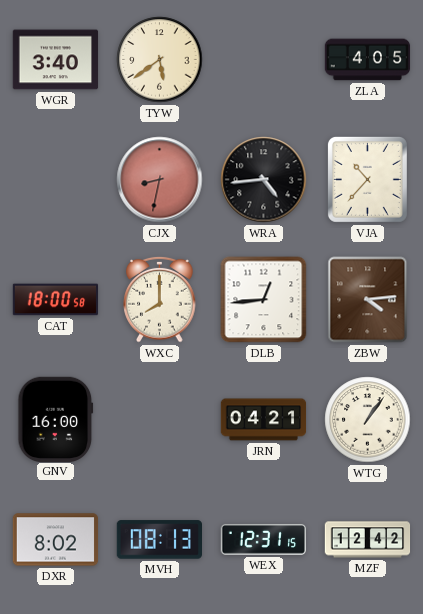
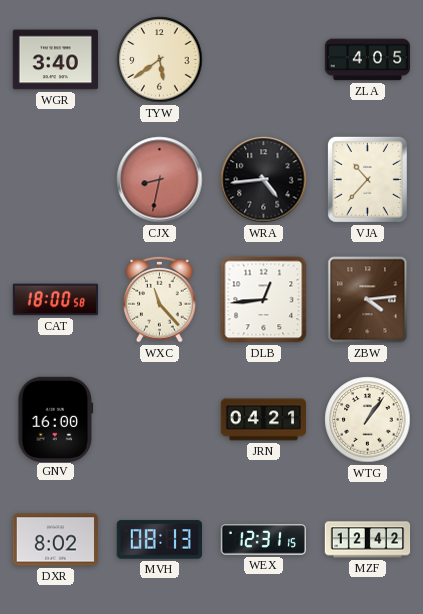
WXC: 8:00 -> 11:23 (160, 299)
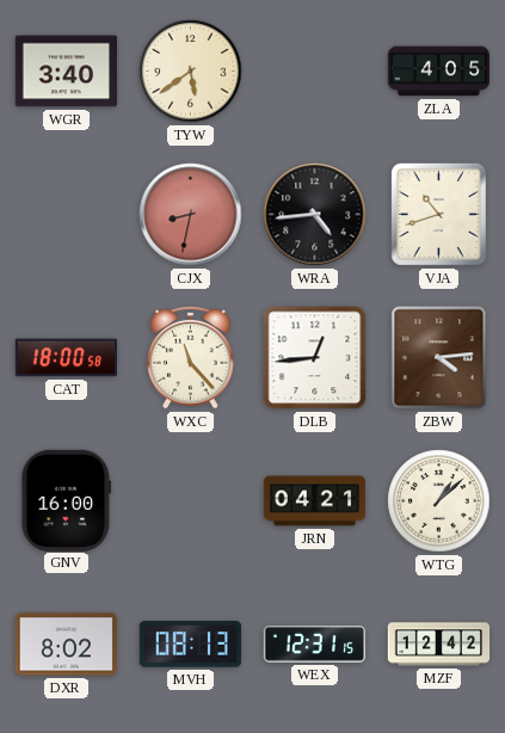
VJA: 10:37 -> 10:42 (438, 214)
WTG: 1:06 -> 1:08 (439, 501)
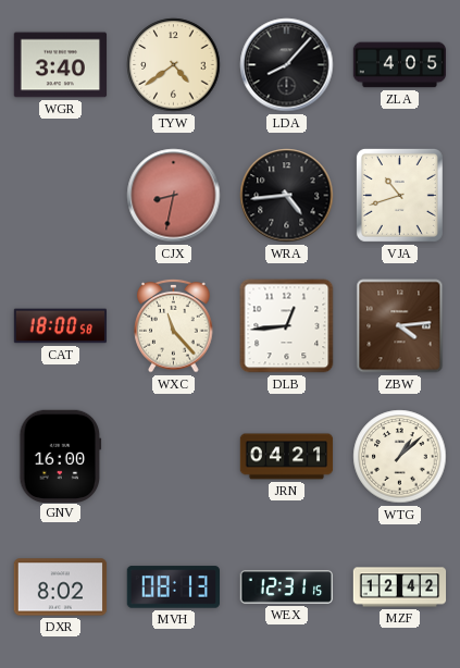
TYW: 5:39 -> 4:39 (174, 65)
LDA: none -> 8:07 (287, 65)
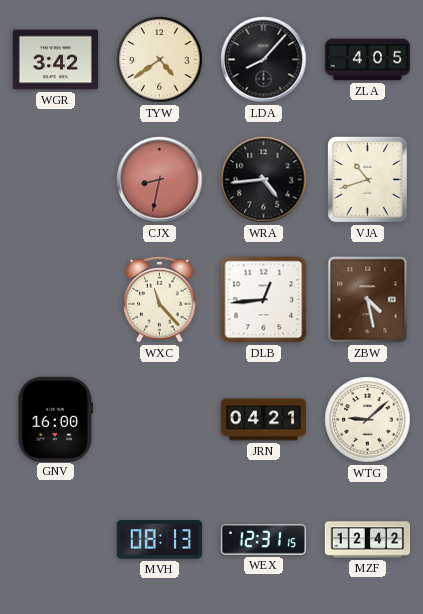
WGR: 3:40 -> 3:42 (56, 60)
CAT: 18:00 -> none (61, 326)
ZBW: 4:14 -> 4:28 (368, 300)
WTG: 1:08 -> 9:08 (368, 420)
DXR: 8:02 -> none (61, 587)
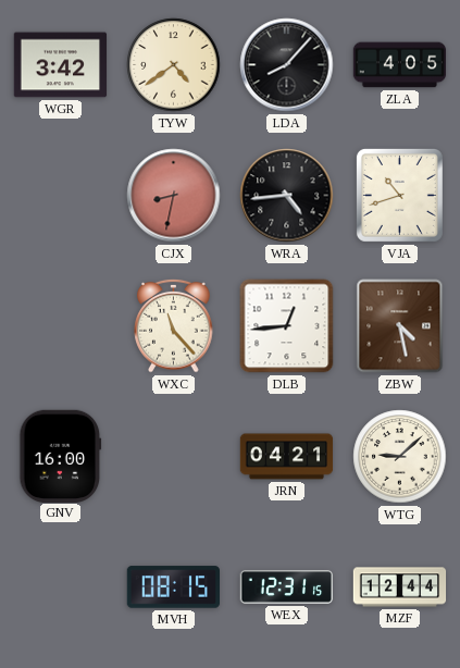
MVH: 08:13 -> 08:15 (173, 587)
MZF: 12:42 -> 12:44 (400, 587)
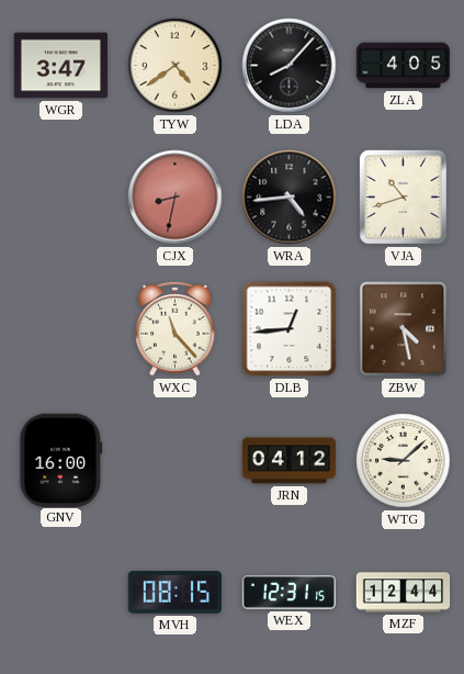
WGR: 3:42 -> 3:47 (61, 66)
JRN: 04:21 -> 04:12 (290, 461)
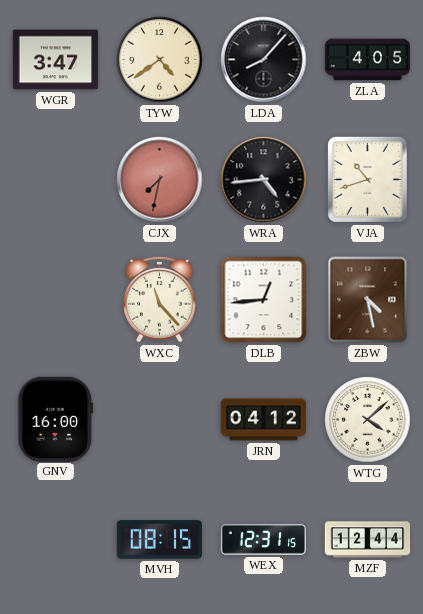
CJX: 8:32 -> 7:32 (160, 180)
WTG: 9:08 -> 4:08 (368, 420)
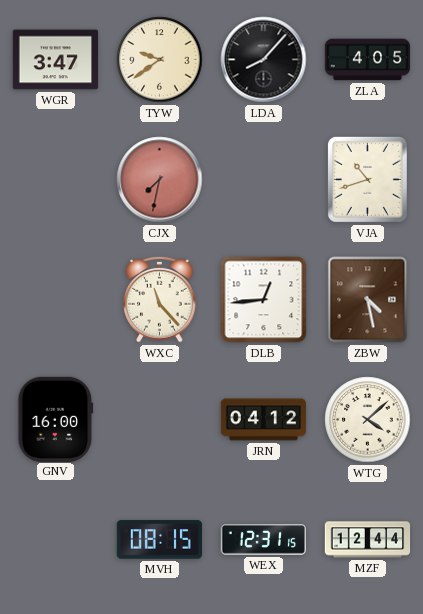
TYW: 4:39 -> 9:39 (160, 60)
WRA: 4:44 -> none (264, 180)
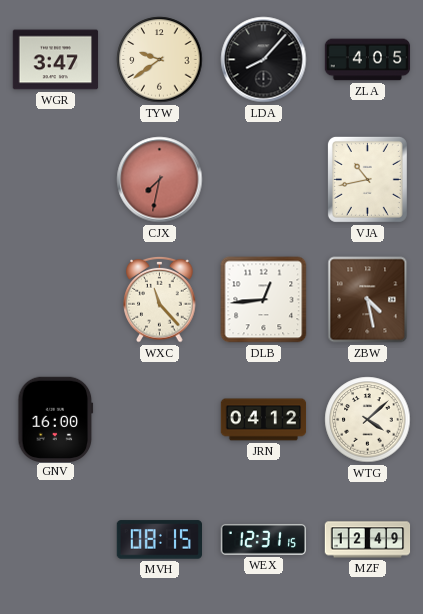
VJA: 10:42 -> 10:43 (367, 179)
MZF: 12:44 -> 12:49 (368, 540)
